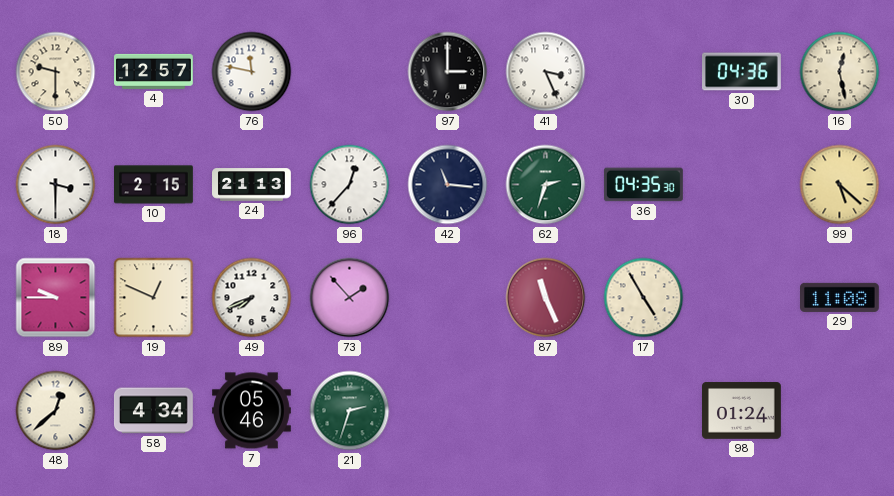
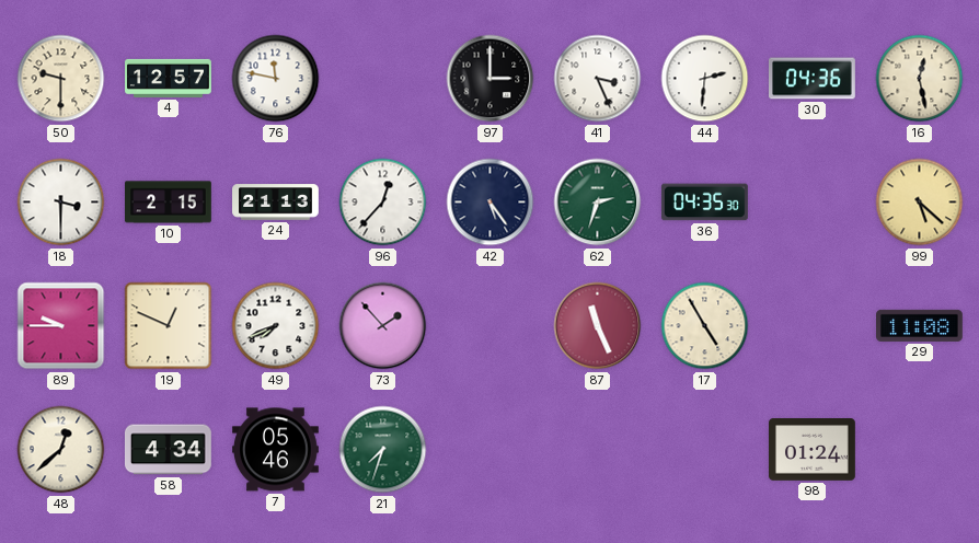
44: none -> 2:31 (705, 79)
42: 11:16 -> 5:24 (491, 203)
21: 2:33 -> 7:33 (383, 450)
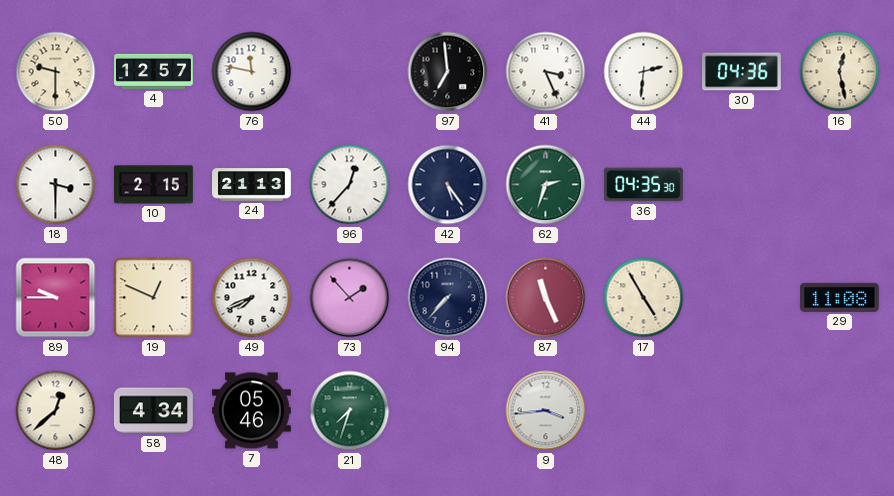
97: 3:00 -> 6:59 (448, 72)
99: 5:22 -> none (920, 203)
94: none -> 7:37 (448, 298)
9: none -> 3:44 (546, 411)
98: 01:24 -> none (813, 450)
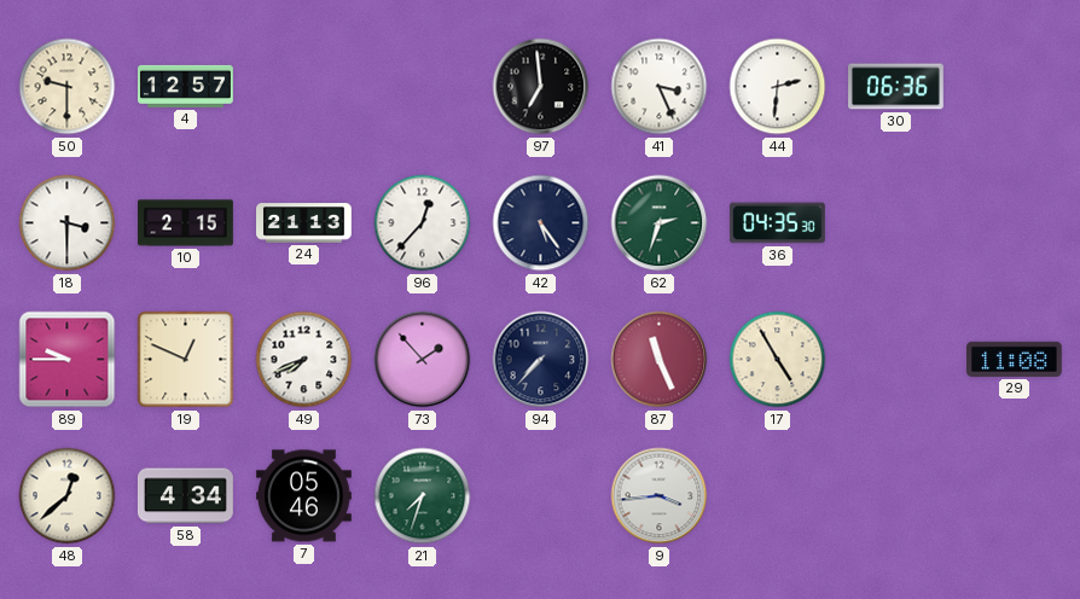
76: 11:47 -> none (252, 72)
30: 04:36 -> 06:36 (896, 87)
16: 12:28 -> none (840, 72)
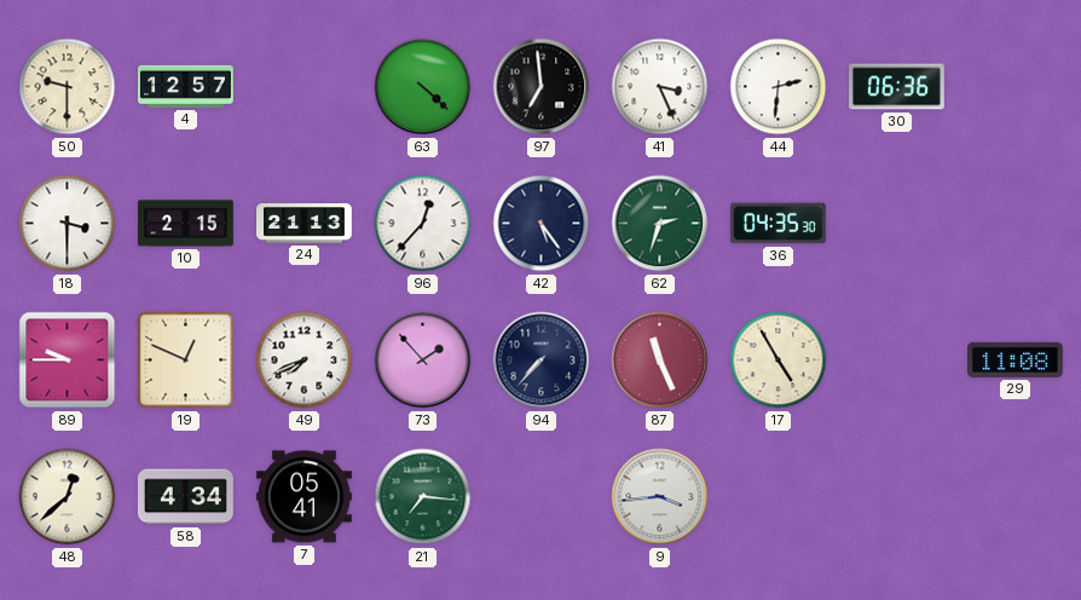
63: none -> 4:22 (423, 87)
7: 05:46 -> 05:41 (305, 497)
21: 7:33 -> 7:16 (423, 497)
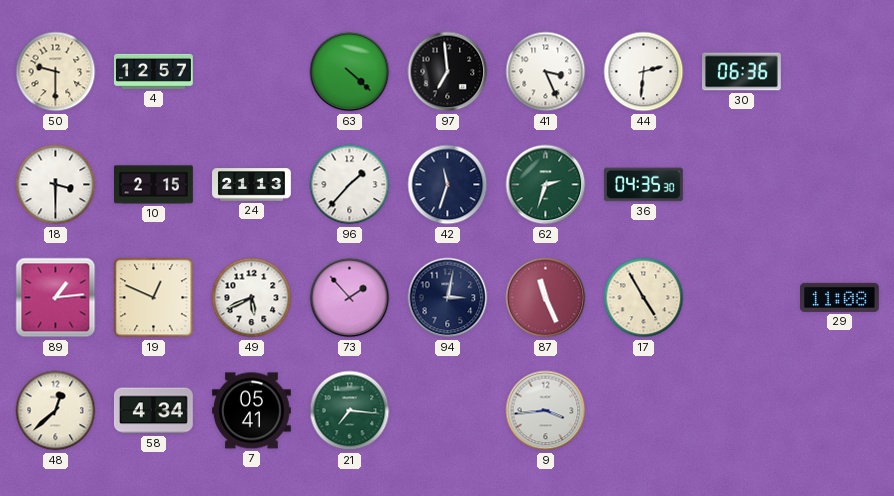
96: 12:37 -> 1:37 (350, 185)
42: 5:24 -> 11:33 (448, 185)
89: 9:45 -> 1:14 (56, 298)
49: 7:41 -> 5:41 (252, 298)
94: 7:37 -> 3:02 (448, 298)
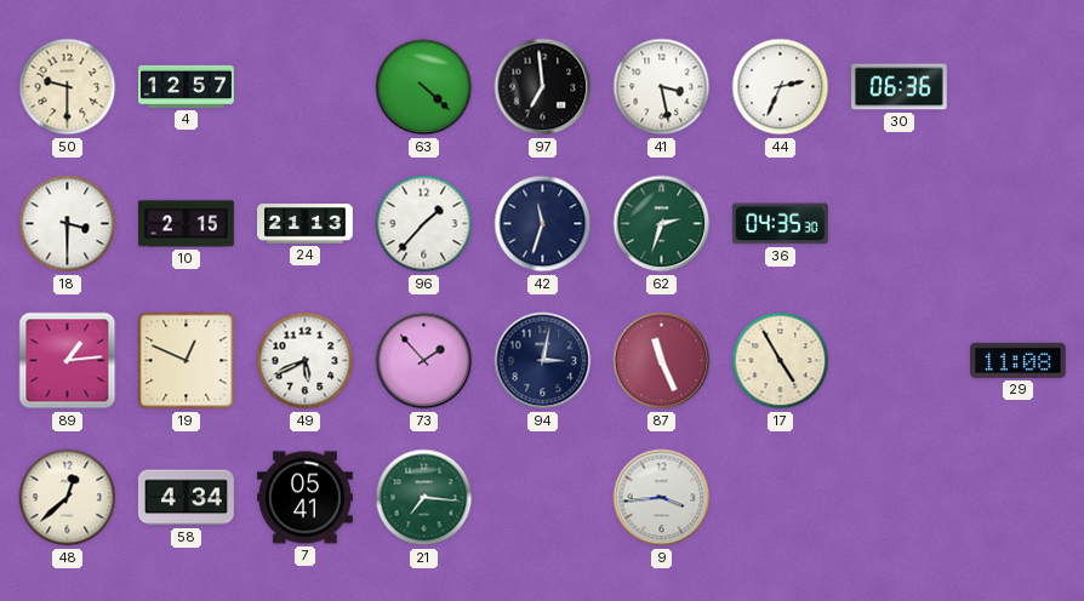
41: 3:26 -> 3:28 (662, 87)
44: 2:31 -> 2:34 (781, 87)
